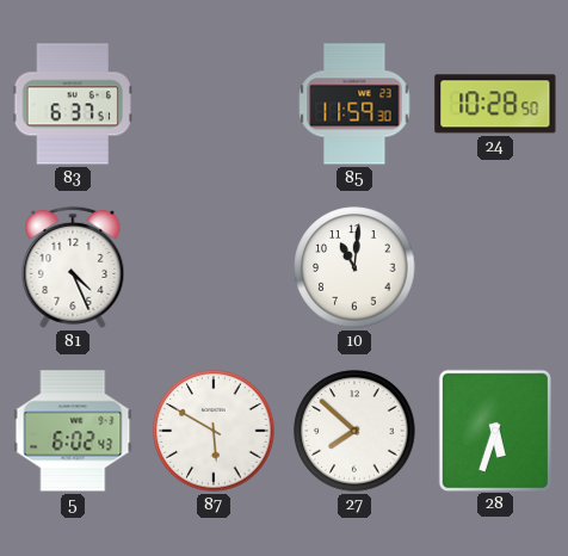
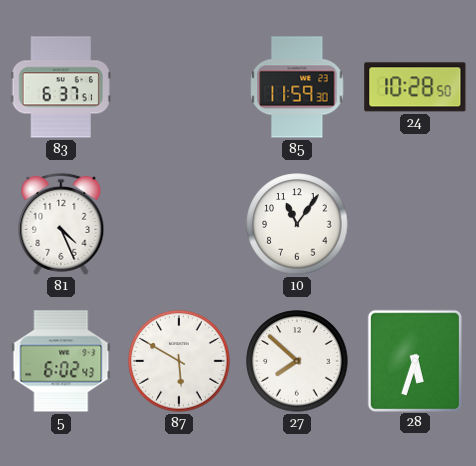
10: 11:01 -> 11:06 (297, 224)
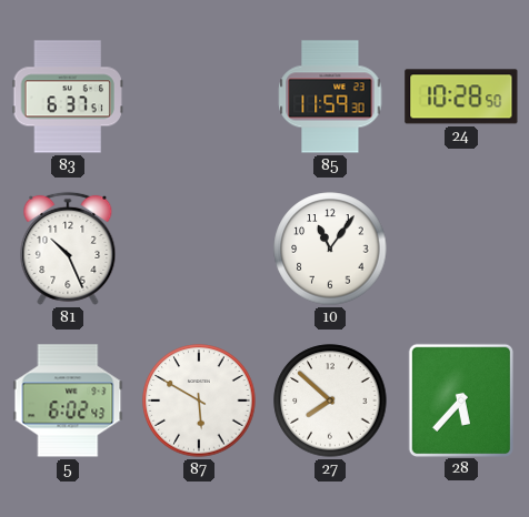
81: 4:26 -> 10:26 (68, 249)
28: 5:33 -> 5:37 (460, 399)
